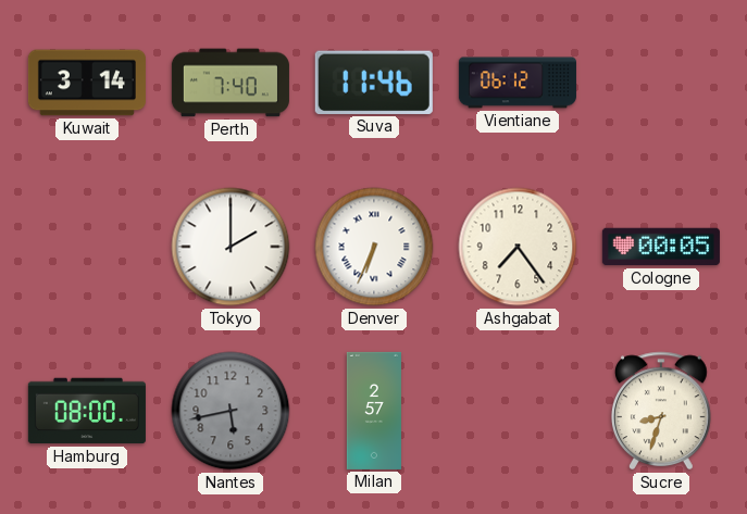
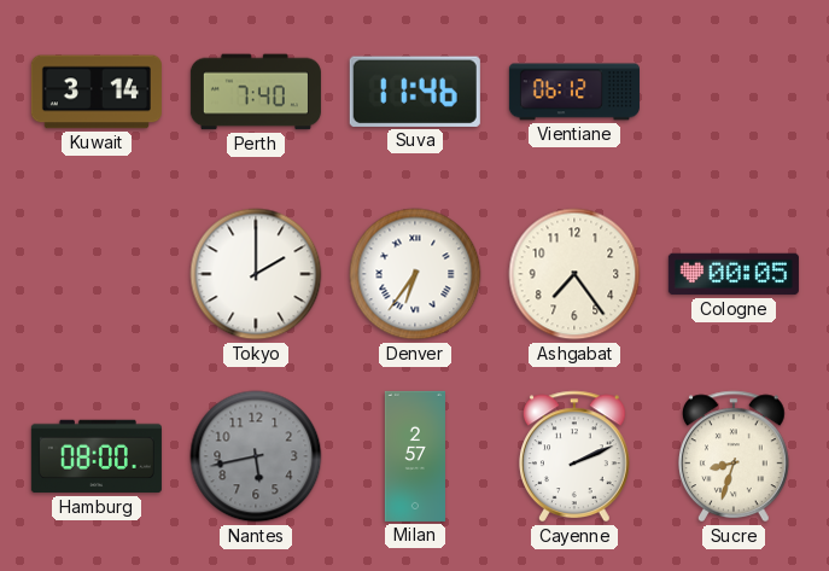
Denver: 6:34 -> 6:36 (415, 274)
Cayenne: none -> 2:11 (576, 456)
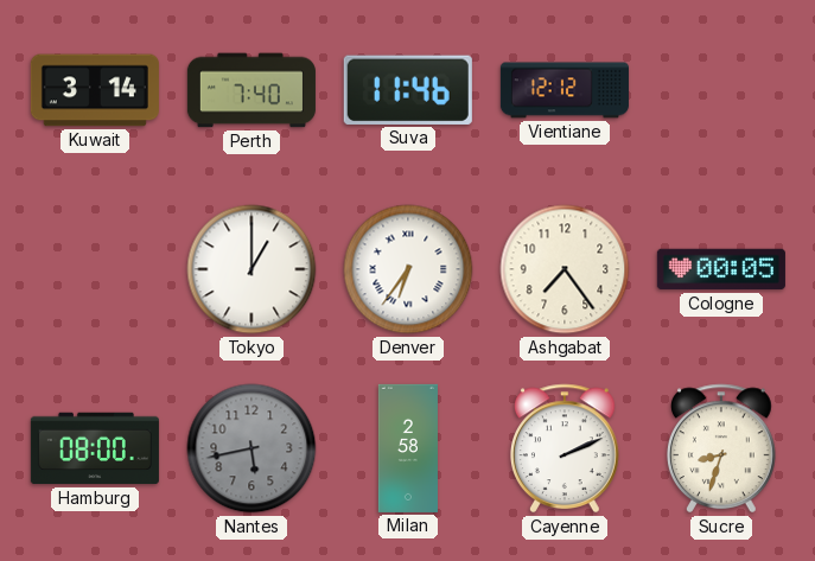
Vientiane: 06:12 -> 12:12 (565, 90)
Tokyo: 2:00 -> 1:00 (251, 269)
Milan: 2:57 -> 2:58 (408, 448)
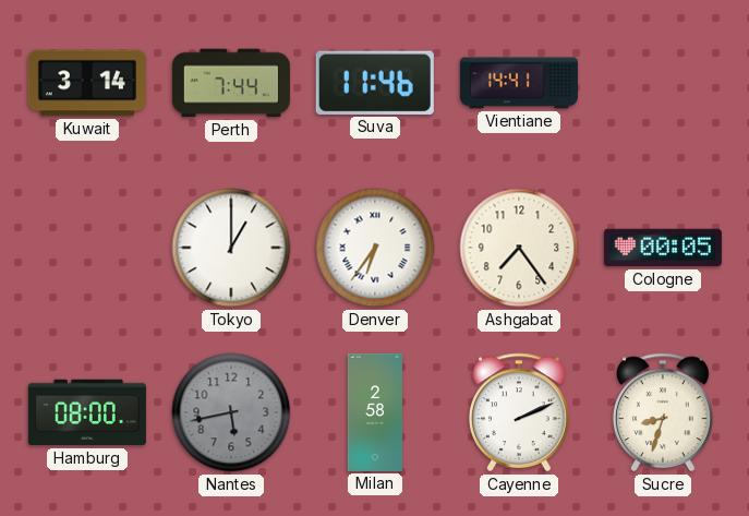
Perth: 7:40 -> 7:44 (231, 83)
Vientiane: 12:12 -> 14:41 (519, 83)
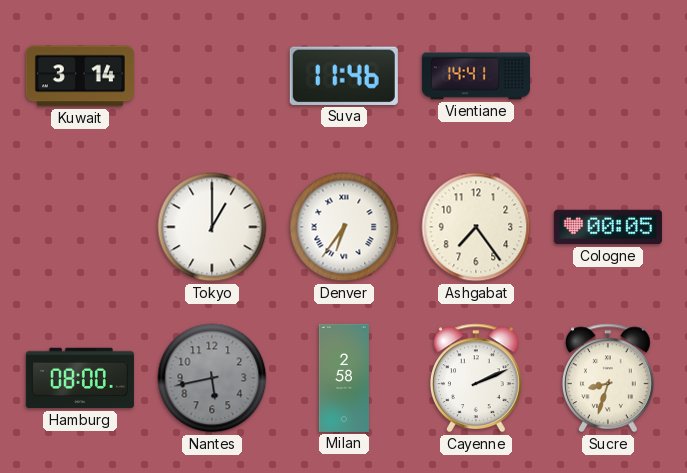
Perth: 7:44 -> none (231, 83)
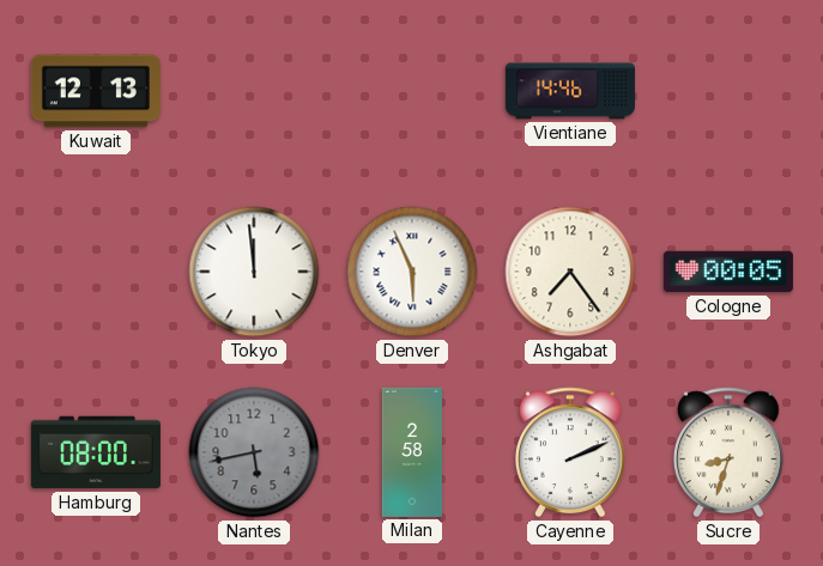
Kuwait: 3:14 -> 12:13 (96, 91)
Suva: 11:46 -> none (344, 76)
Vientiane: 14:41 -> 14:46 (570, 91)
Tokyo: 1:00 -> 11:59 (254, 272)
Denver: 6:36 -> 5:56 (412, 272)
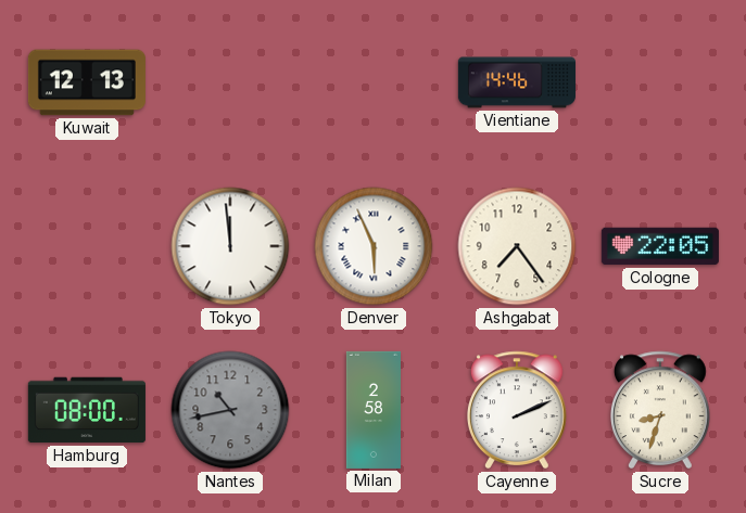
Cologne: 00:05 -> 22:05 (660, 246)
Nantes: 5:43 -> 10:43 (230, 410)
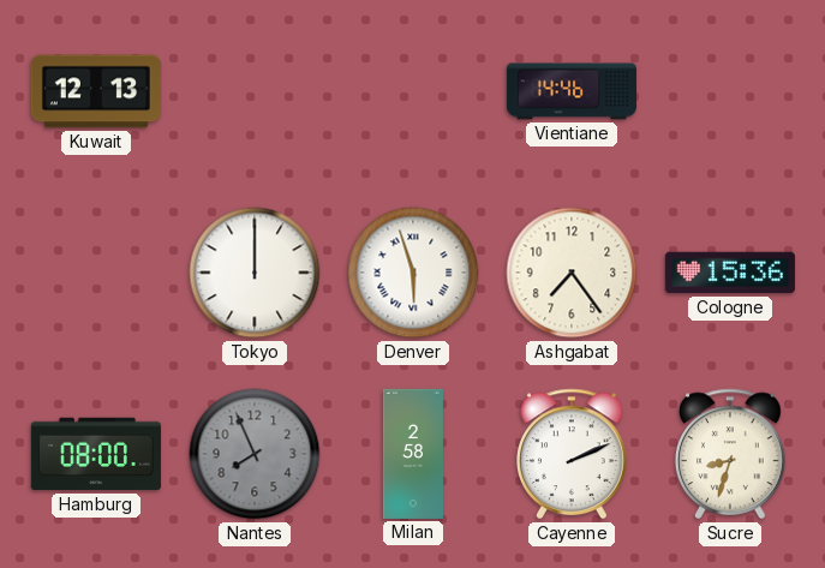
Tokyo: 11:59 -> 12:00 (255, 273)
Denver: 5:56 -> 5:57 (413, 273)
Cologne: 22:05 -> 15:36 (730, 273)
Nantes: 10:43 -> 7:56 (255, 454)
